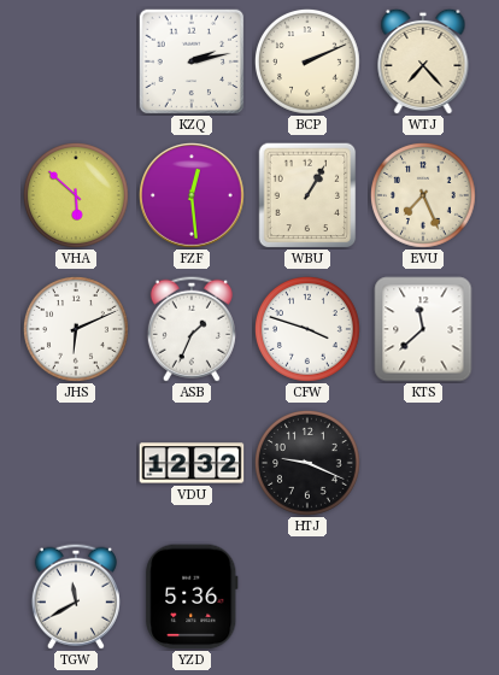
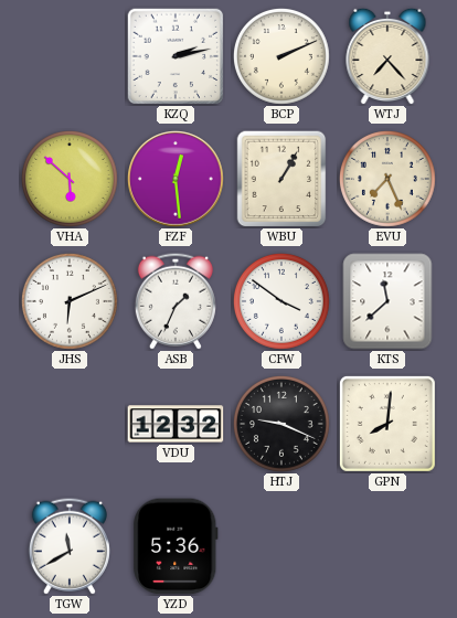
CFW: 3:48 -> 3:51 (281, 301)
GPN: none -> 8:01 (387, 424)
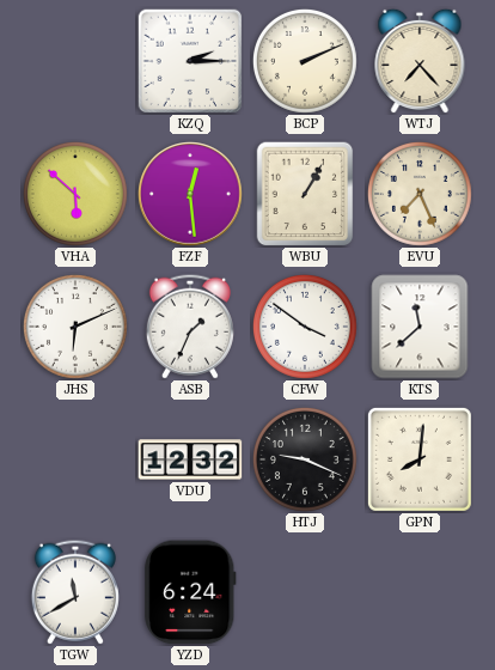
KZQ: 2:13 -> 2:15 (190, 61)
YZD: 5:36 -> 6:24 (190, 592)
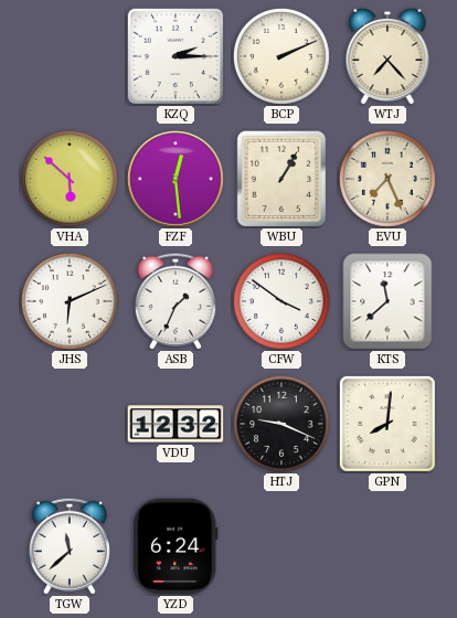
TGW: 11:40 -> 11:38 (70, 546)
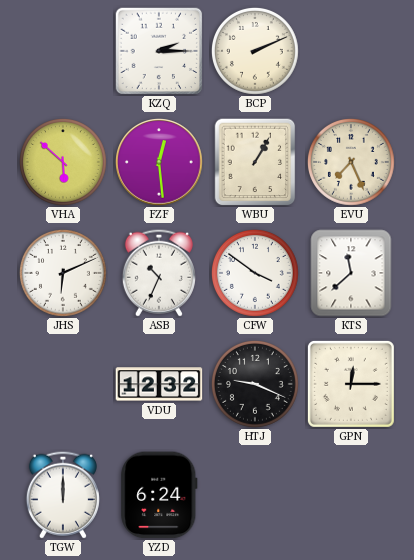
WTJ: 7:23 -> none (387, 56)
ASB: 1:34 -> 10:34 (159, 273)
GPN: 8:01 -> 12:15 (351, 384)
TGW: 11:38 -> 12:00 (63, 495)
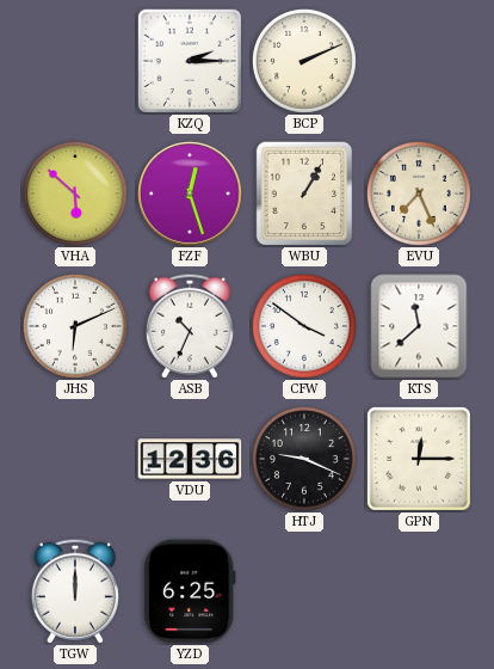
FZF: 12:29 -> 12:27 (191, 195)
VDU: 12:32 -> 12:36 (190, 459)
YZD: 6:24 -> 6:25 (190, 591)
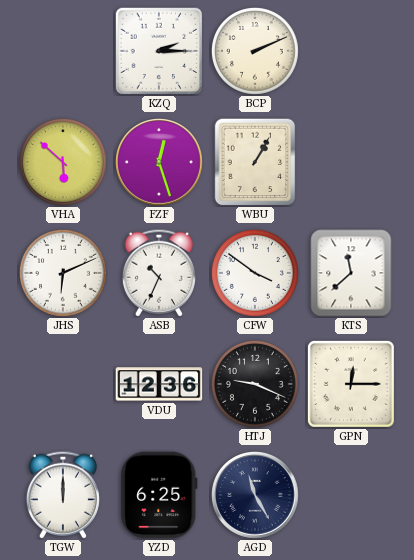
EVU: 7:26 -> none (419, 194)
AGD: none -> 11:25 (256, 496)
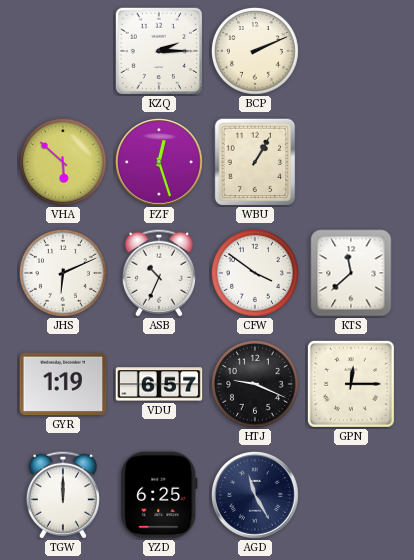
GYR: none -> 1:19 (63, 384)
VDU: 12:36 -> 6:57 (159, 384)
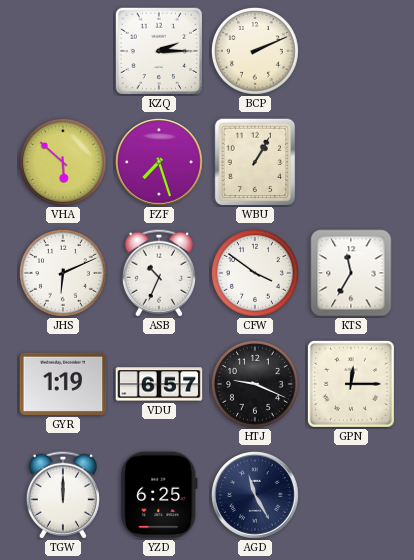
FZF: 12:27 -> 7:27 (160, 163)
KTS: 11:38 -> 11:35 (351, 273)
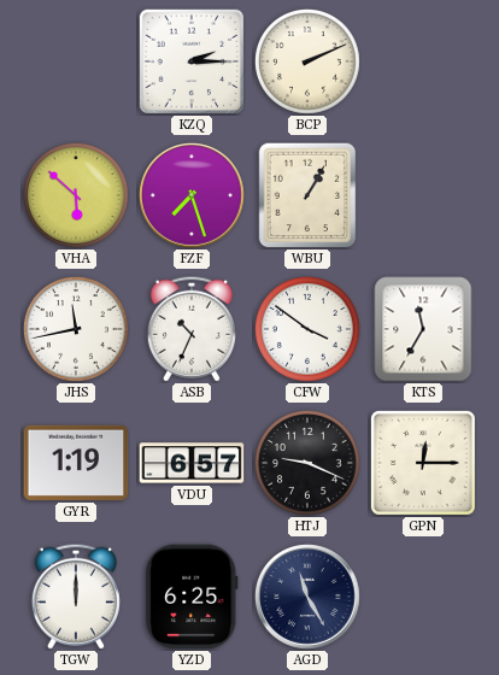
JHS: 6:11 -> 11:43 (76, 329)
